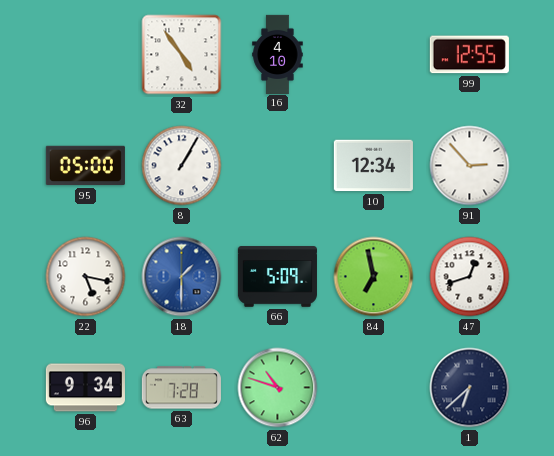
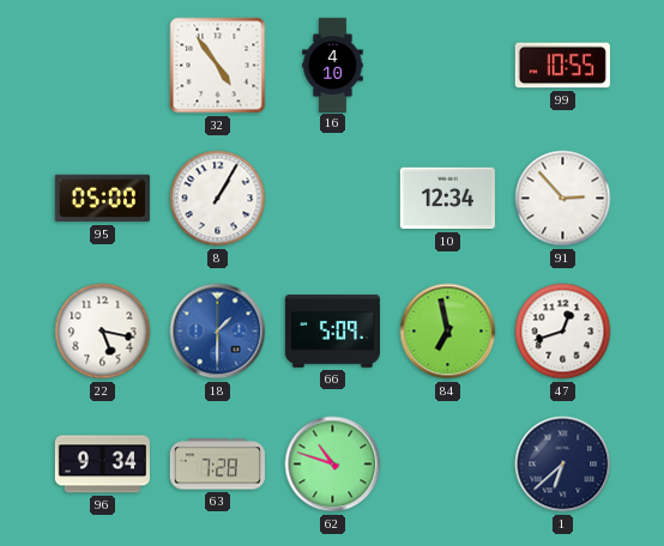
99: 12:55 -> 10:55 (562, 66)
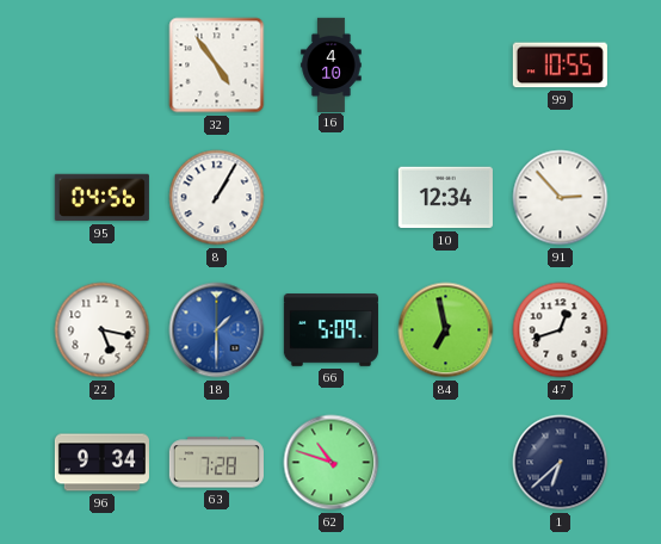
95: 05:00 -> 04:56 (101, 198)
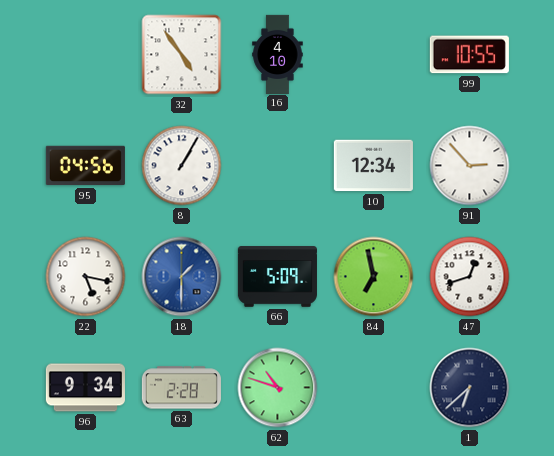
63: 7:28 -> 2:28 (181, 388)
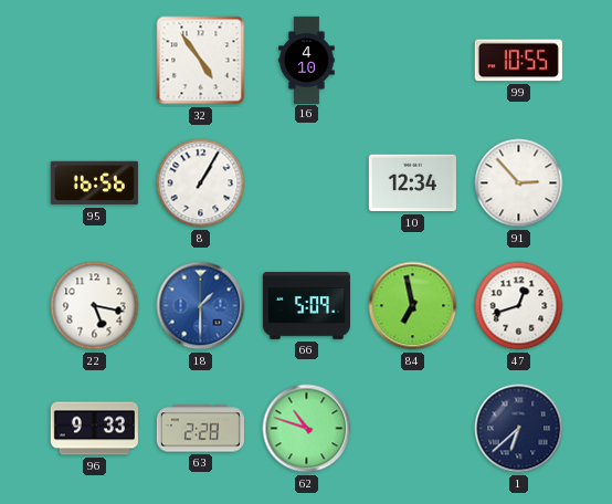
95: 04:56 -> 16:56 (94, 183)
96: 9:34 -> 9:33 (94, 429)
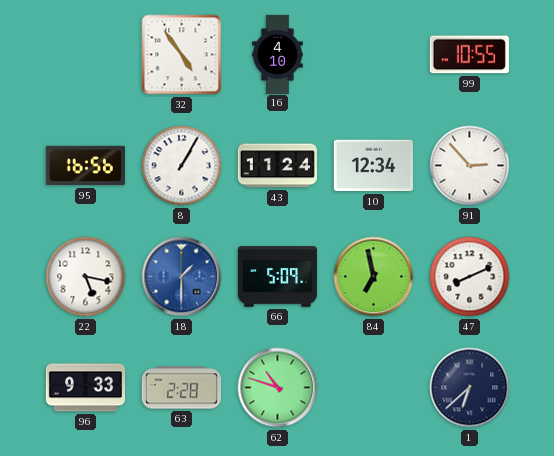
43: none -> 11:24 (277, 166)
47: 12:42 -> 8:11 (470, 277)
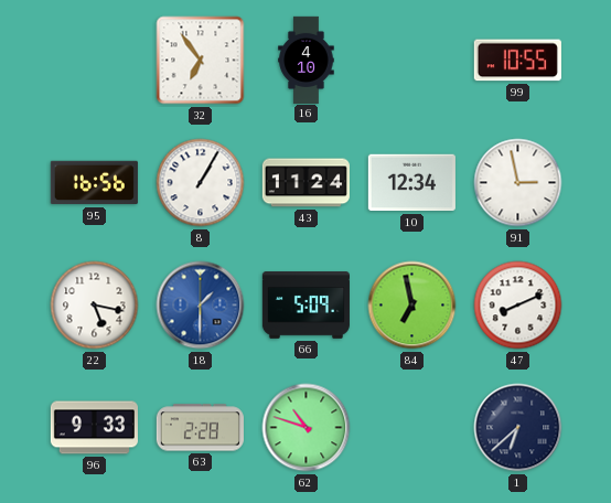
32: 4:54 -> 6:54 (201, 61)
91: 2:53 -> 2:58 (518, 183)
